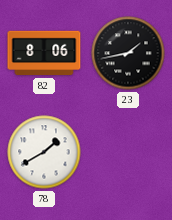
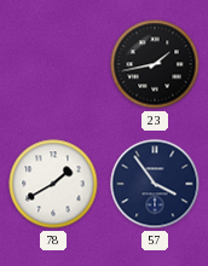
82: 8:06 -> none (44, 53)
57: none -> 3:54 (155, 184)
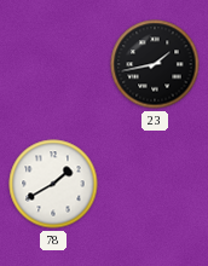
57: 3:54 -> none (155, 184)
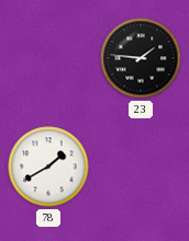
23: 1:43 -> 1:46 (141, 58)
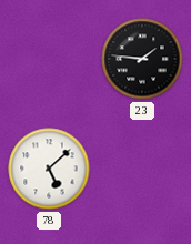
78: 1:40 -> 5:08 (49, 169)
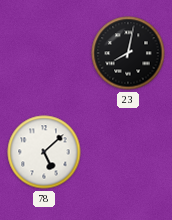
23: 1:46 -> 8:02 (128, 53)
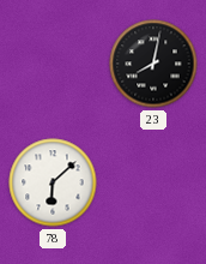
78: 5:08 -> 6:08 (53, 182)
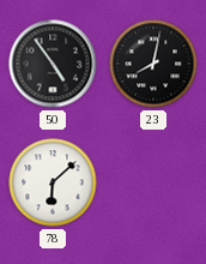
50: none -> 4:54 (53, 64)
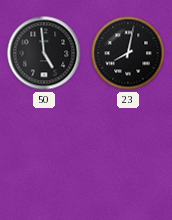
50: 4:54 -> 4:59 (44, 53)
78: 6:08 -> none (53, 182)
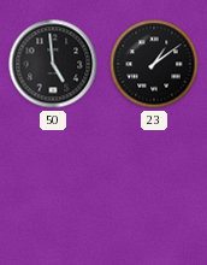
23: 8:02 -> 1:09 (154, 64)
